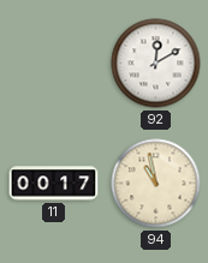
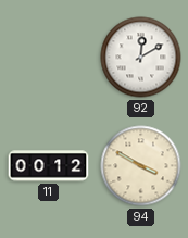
11: 00:17 -> 00:12 (49, 166)
94: 10:58 -> 3:50 (141, 166)
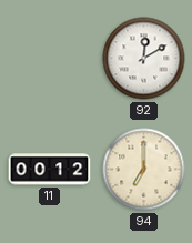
94: 3:50 -> 7:00 (144, 170)
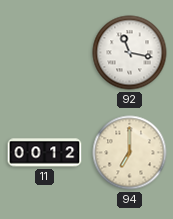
92: 12:10 -> 11:17 (130, 53)
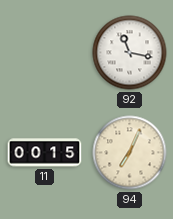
11: 00:12 -> 00:15 (45, 153)
94: 7:00 -> 7:04 (130, 153)
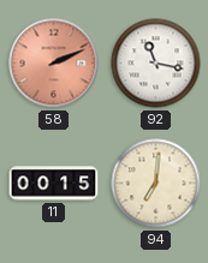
58: none -> 2:11 (54, 64)
94: 7:04 -> 7:01 (156, 184)
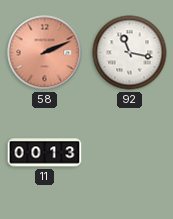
11: 00:15 -> 00:13 (45, 153)
94: 7:01 -> none (156, 184)
